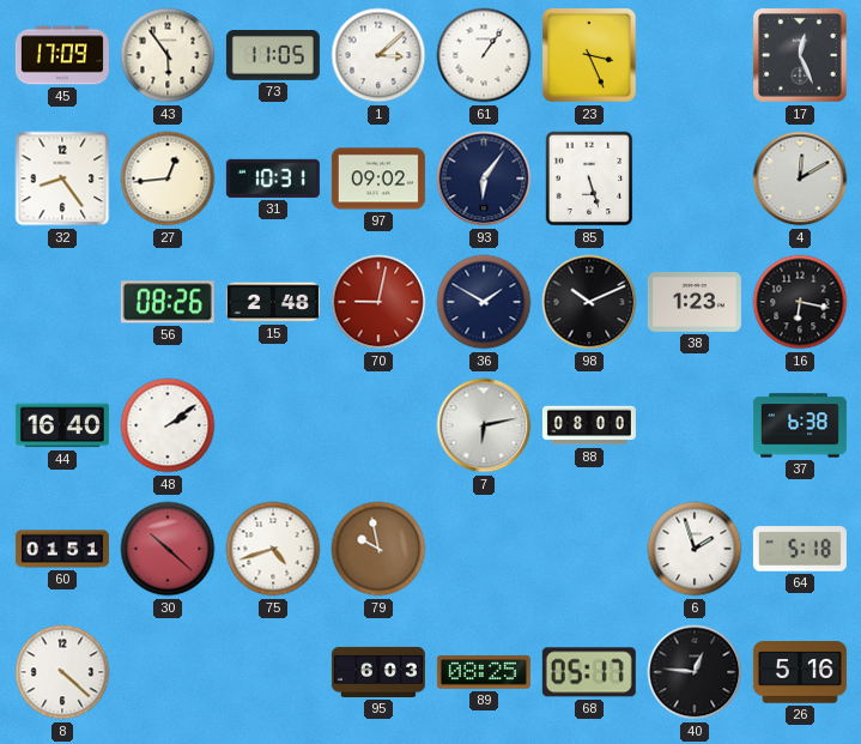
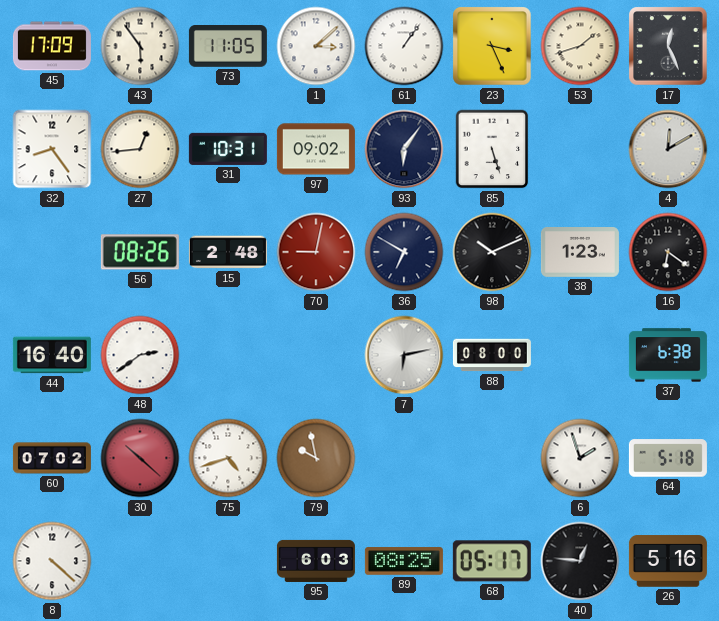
53: none -> 1:42 (580, 46)
36: 1:50 -> 6:50 (404, 252)
16: 6:17 -> 6:21 (668, 252)
48: 2:09 -> 2:39 (140, 355)
60: 01:51 -> 07:02 (52, 458)
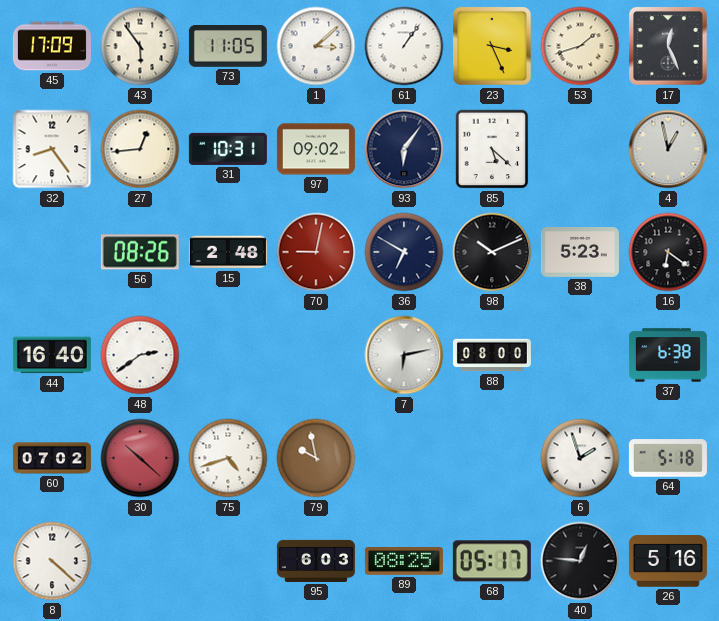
85: 5:27 -> 5:22 (492, 149)
4: 12:10 -> 12:58 (668, 149)
38: 1:23 -> 5:23 (580, 253)
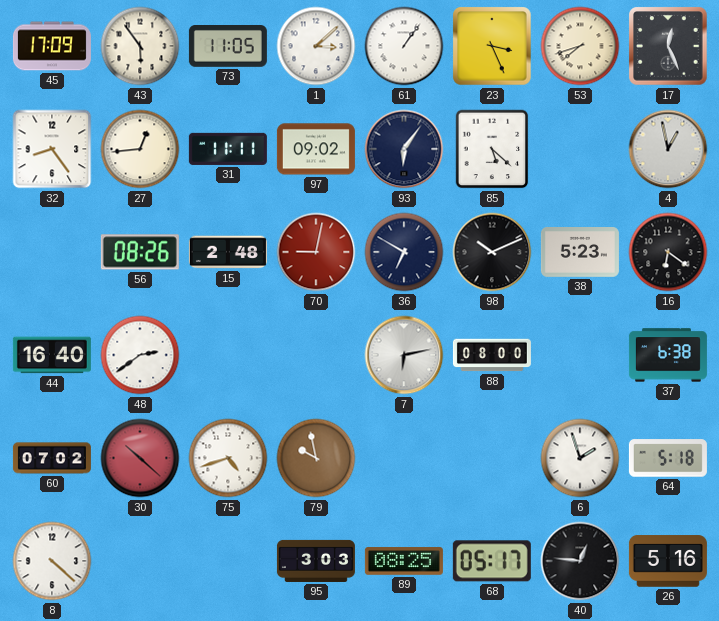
53: 1:42 -> 7:42 (580, 46)
31: 10:31 -> 11:11 (228, 149)
95: 6:03 -> 3:03 (316, 561)
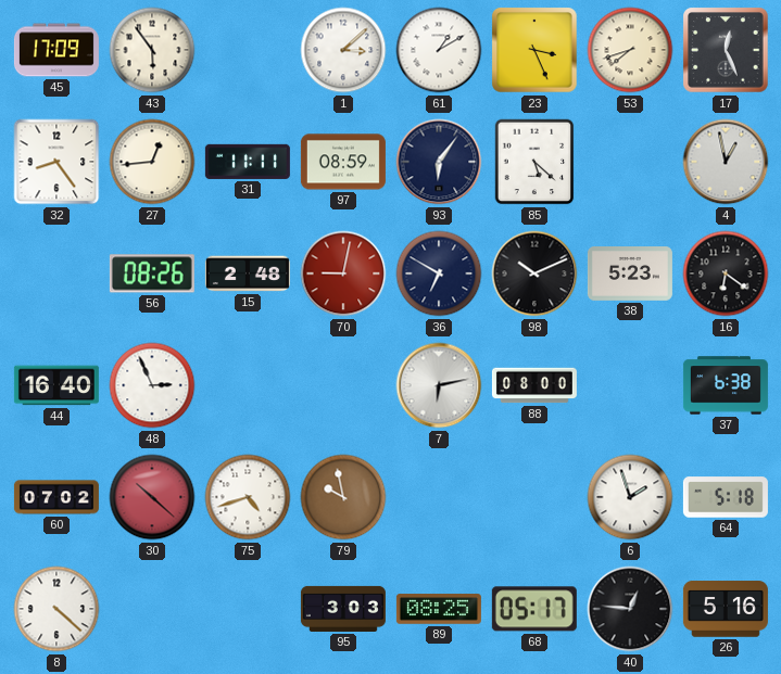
73: 11:05 -> none (228, 47)
61: 1:06 -> 1:10 (439, 50)
97: 09:02 -> 08:59 (343, 162)
48: 2:39 -> 2:56 (152, 385)
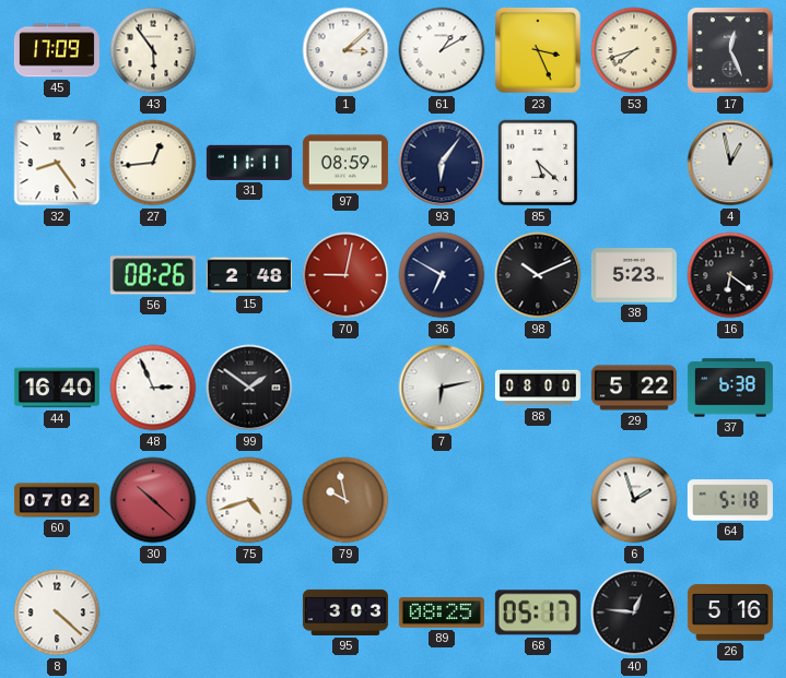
99: none -> 1:51 (249, 388)
29: none -> 5:22 (634, 388)
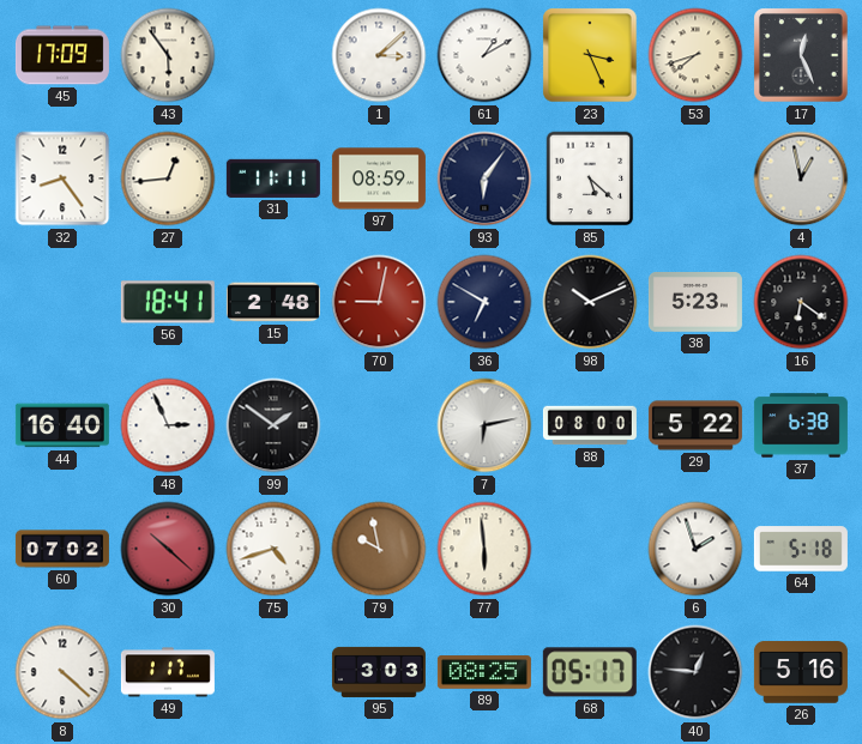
56: 08:26 -> 18:41 (168, 302)
77: none -> 5:59 (484, 549)
49: none -> 1:17 (168, 672)
